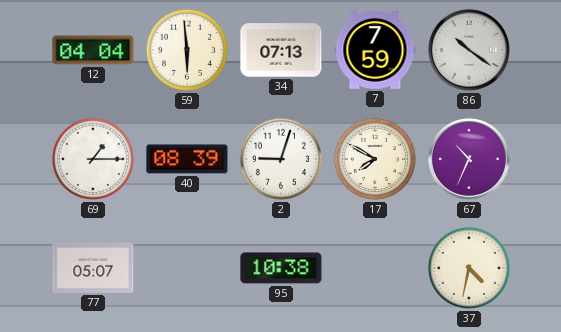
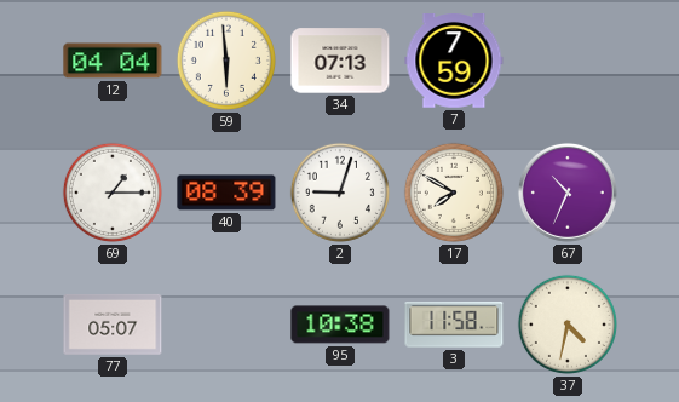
86: 10:21 -> none (469, 50)
3: none -> 11:58 (454, 325)
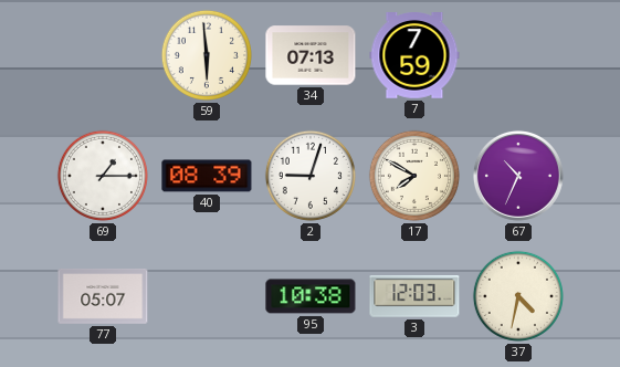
12: 04:04 -> none (113, 61)
3: 11:58 -> 12:03 (414, 296)
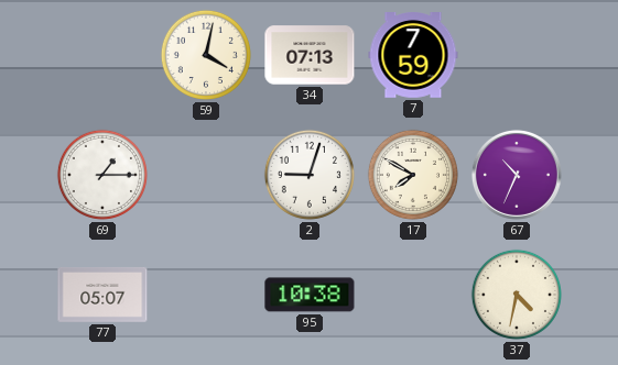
59: 5:59 -> 4:02 (206, 55)
40: 08:39 -> none (207, 176)
3: 12:03 -> none (414, 296)
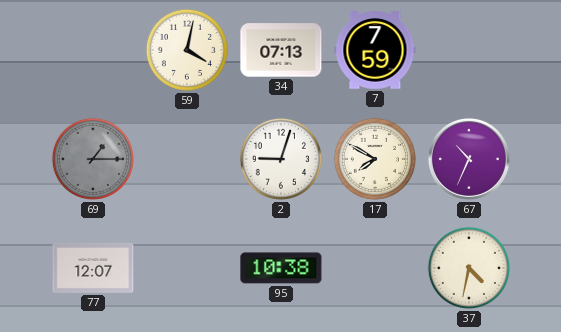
69 dial: white -> grey (93, 159)
77: 05:07 -> 12:07 (93, 268)
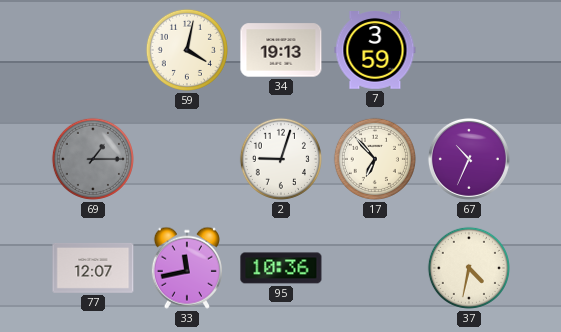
34: 07:13 -> 19:13 (281, 50)
7: 7:59 -> 3:59 (375, 51)
17: 7:50 -> 6:53 (375, 159)
33: none -> 11:43 (187, 268)
95: 10:38 -> 10:36 (281, 268)
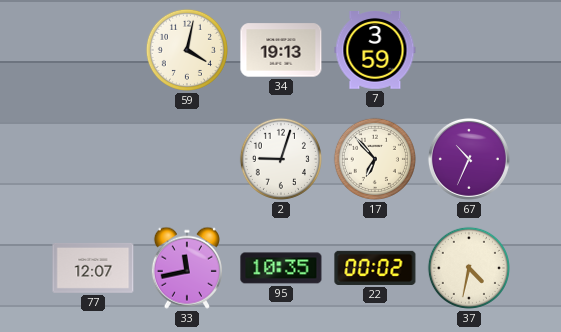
69: 1:15 -> none (93, 159)
95: 10:36 -> 10:35 (281, 268)
22: none -> 00:02 (375, 268)
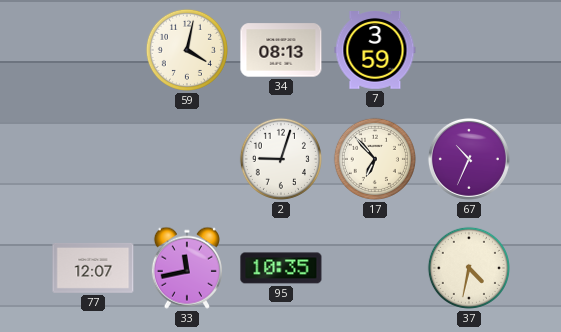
34: 19:13 -> 08:13 (281, 50)
22: 00:02 -> none (375, 268)
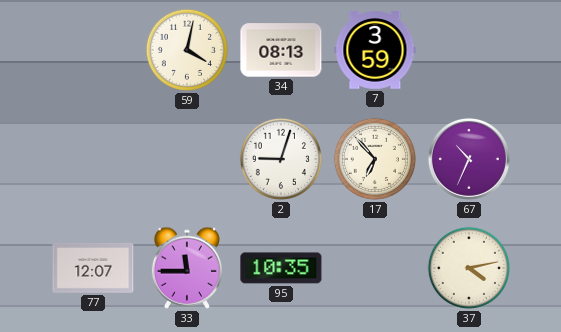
33: 11:43 -> 11:45 (187, 268)
37: 4:32 -> 4:13 (469, 268)
